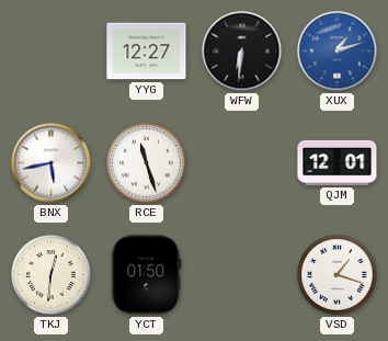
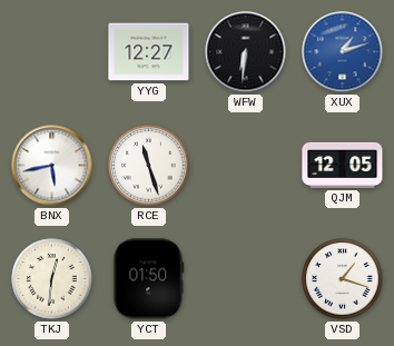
QJM: 12:01 -> 12:05 (343, 165)
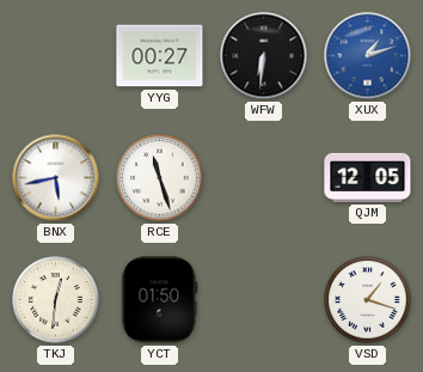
YYG: 12:27 -> 00:27 (160, 56)
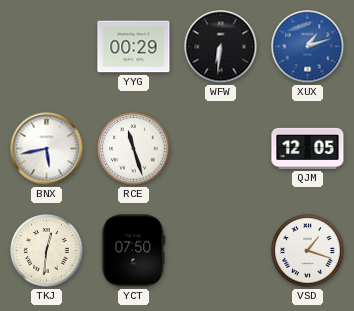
YYG: 00:27 -> 00:29 (134, 47)
YCT: 01:50 -> 07:50 (134, 251)
